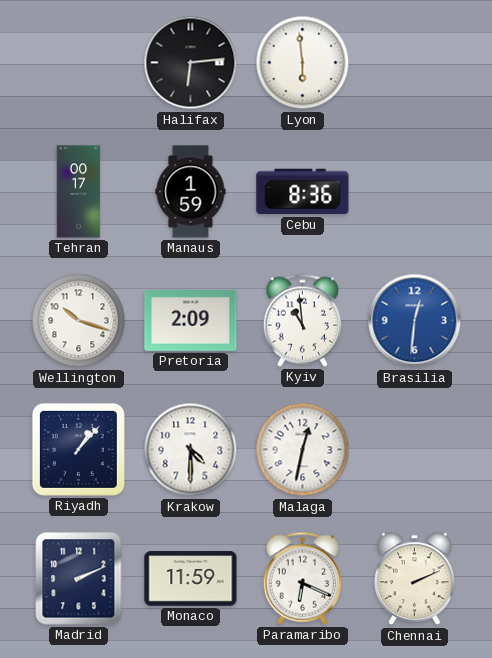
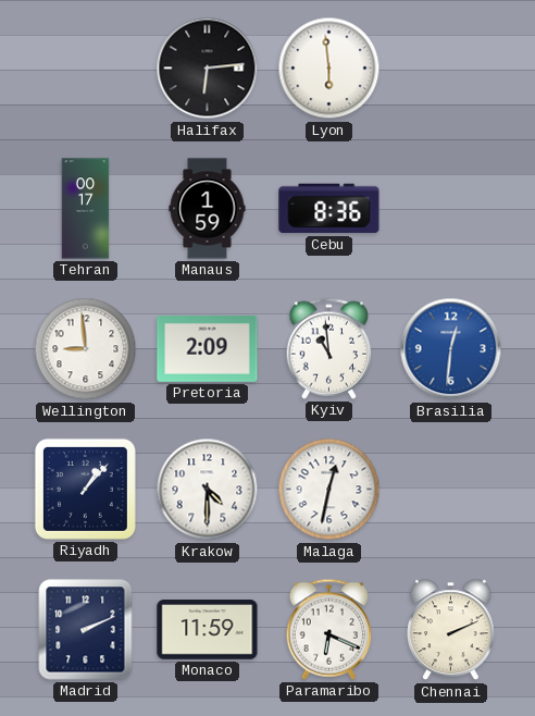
Wellington: 10:18 -> 8:59 (86, 349)
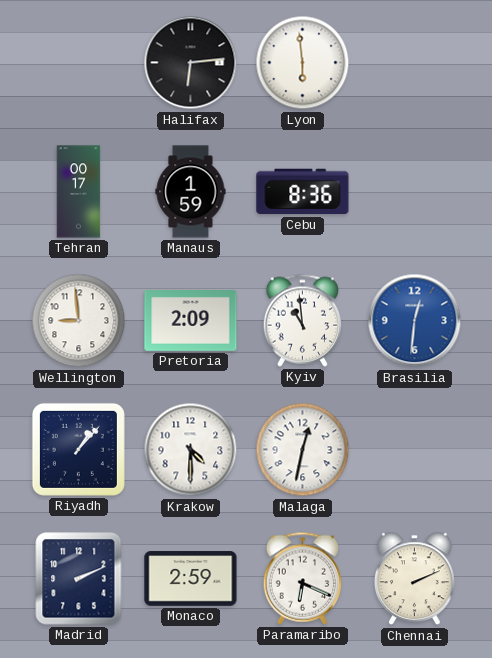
Monaco: 11:59 -> 2:59 (191, 579)
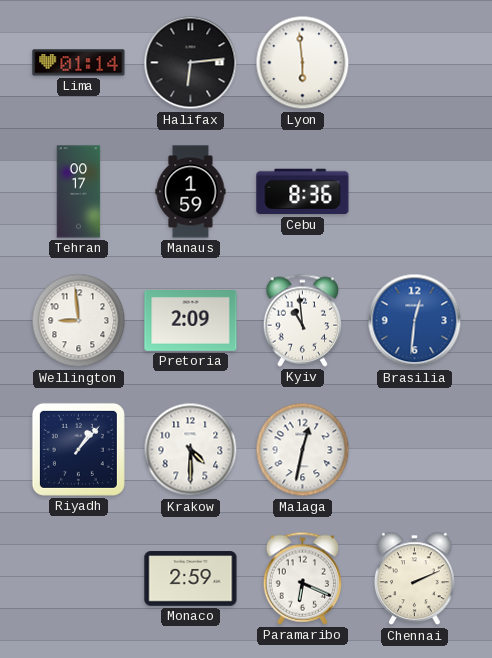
Lima: none -> 01:14 (79, 63)
Madrid: 2:11 -> none (79, 579)
